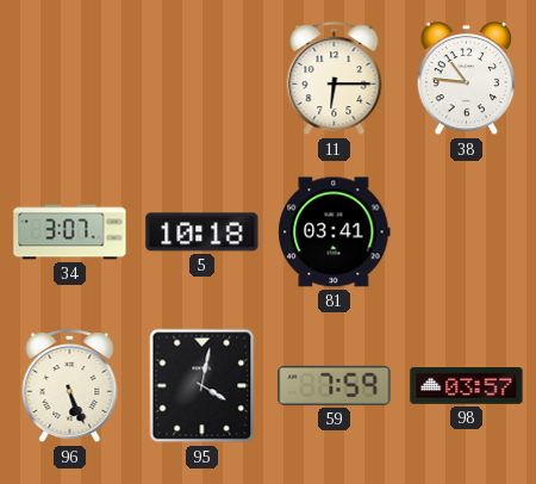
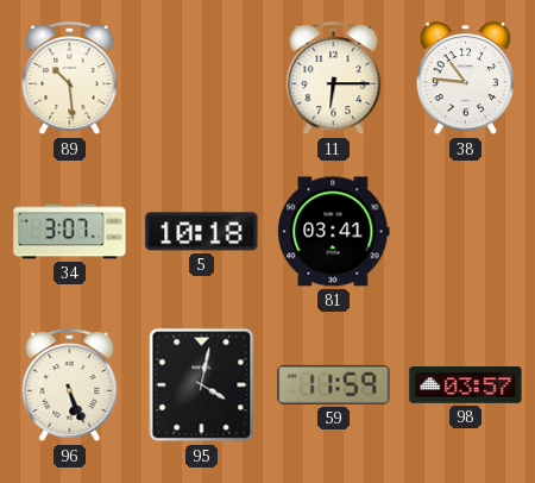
89: none -> 10:29 (70, 80)
59: 7:59 -> 11:59 (334, 384)
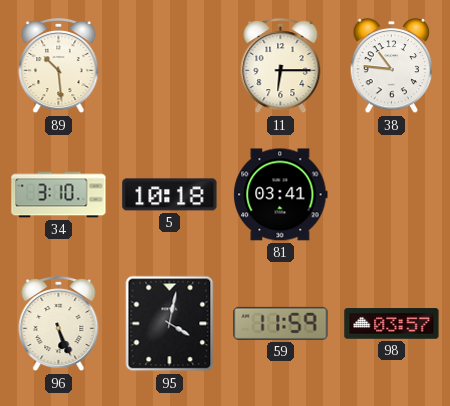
34: 3:07 -> 3:10 (59, 195)
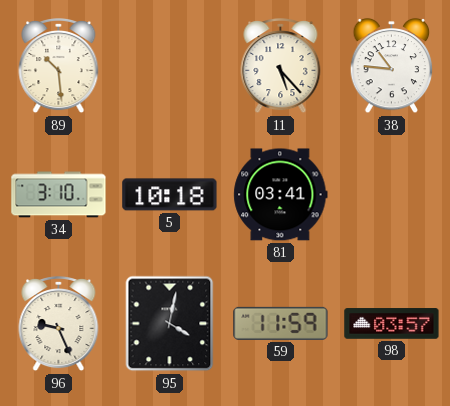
11: 6:15 -> 5:23 (281, 67)
96: 5:26 -> 9:26 (59, 325)
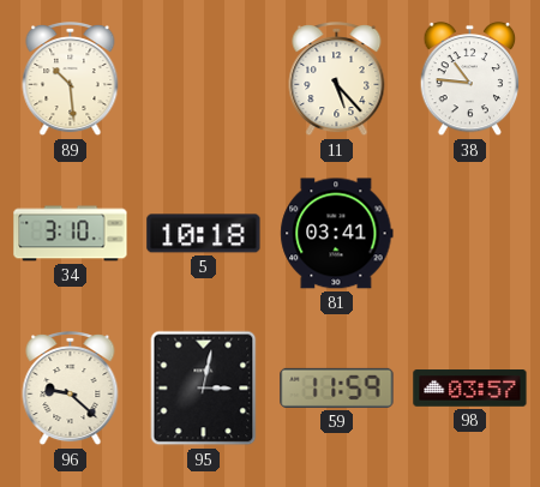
96: 9:26 -> 9:22 (71, 390)
95: 4:02 -> 3:02 (204, 389)
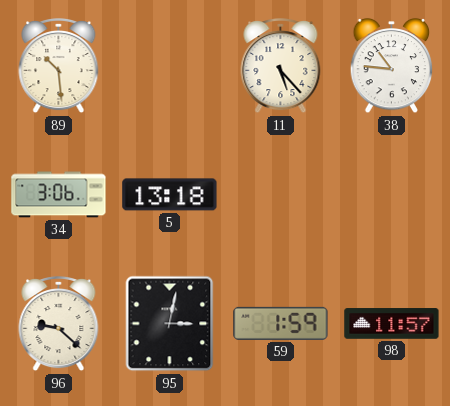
34: 3:10 -> 3:06 (59, 195)
5: 10:18 -> 13:18 (170, 195)
81: 03:41 -> none (337, 234)
59: 11:59 -> 1:59 (281, 323)
98: 03:57 -> 11:57 (392, 324)
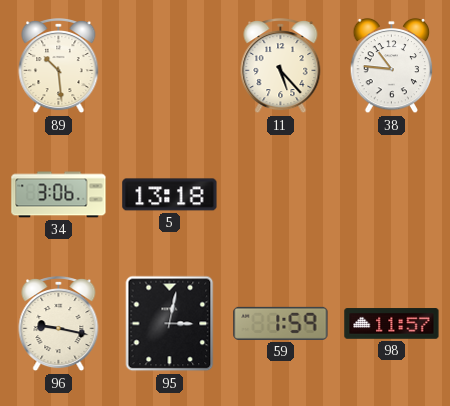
96: 9:22 -> 9:17 (59, 325)
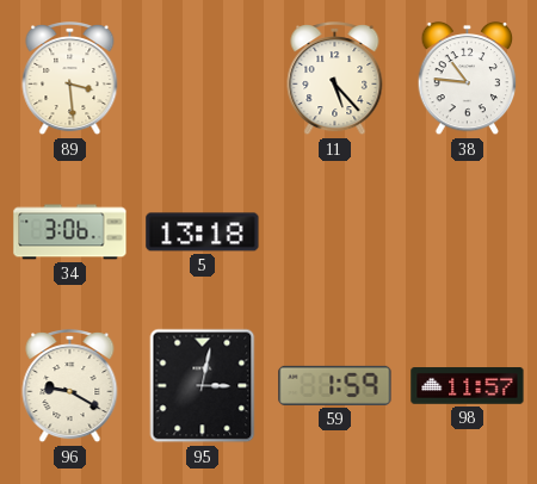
89: 10:29 -> 3:29 (70, 80)
96: 9:17 -> 9:20 (70, 387)
